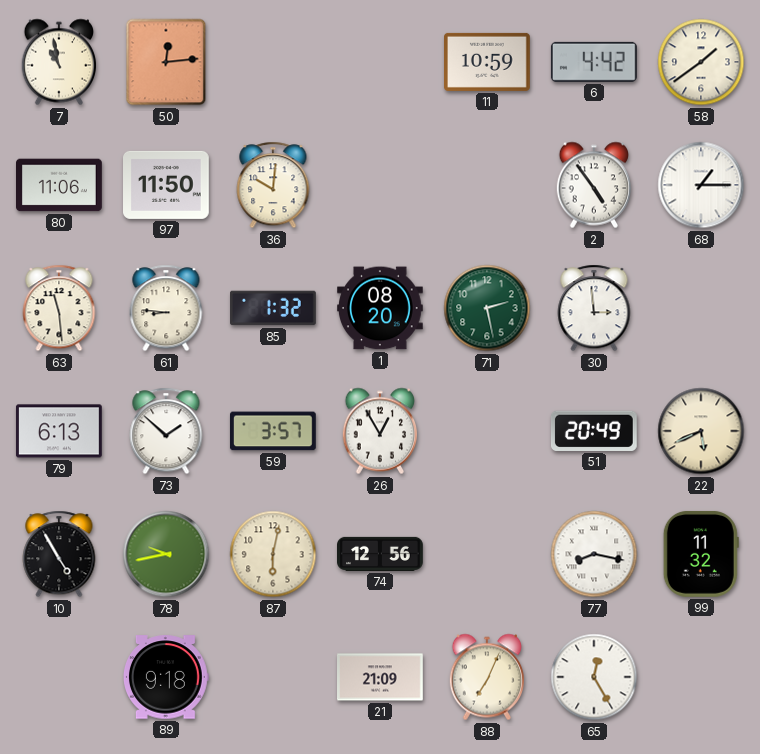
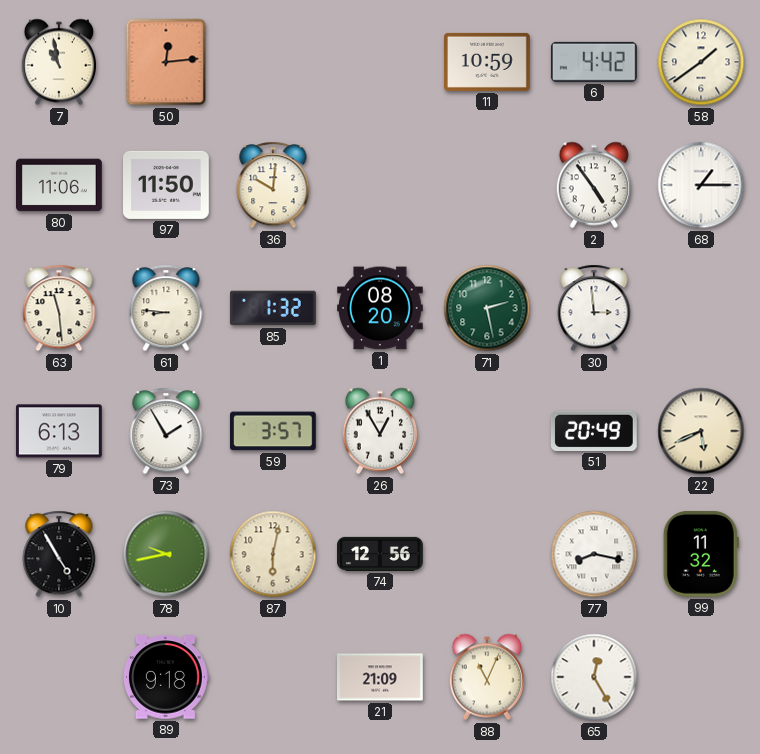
73: 1:52 -> 1:55 (166, 431)
88: 7:04 -> 11:04 (487, 677)
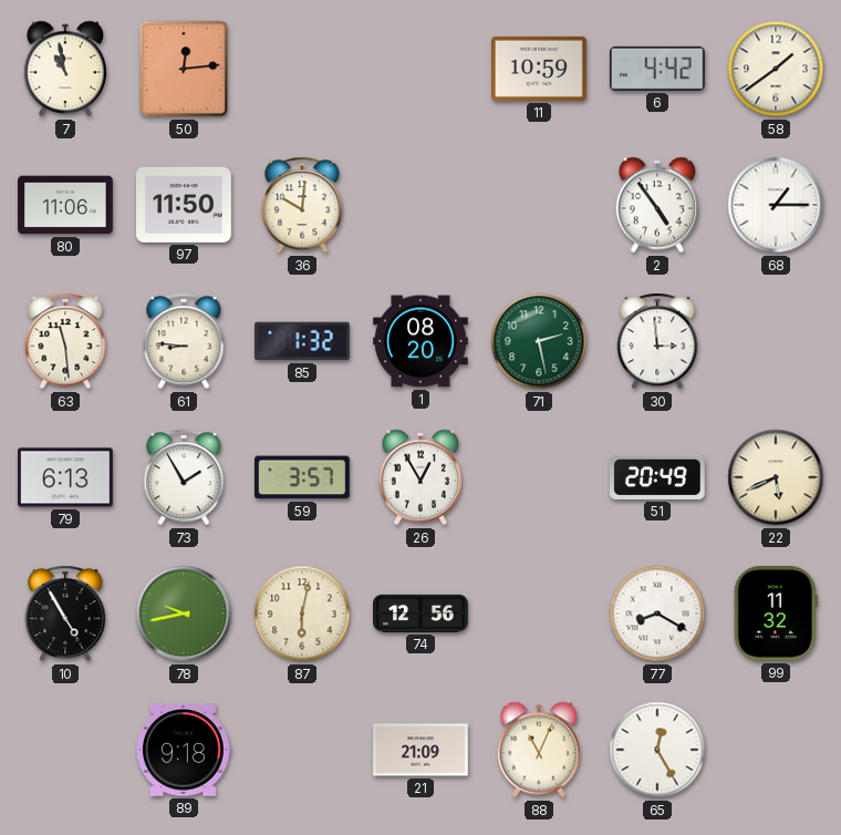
77: 8:17 -> 8:20 (657, 614)
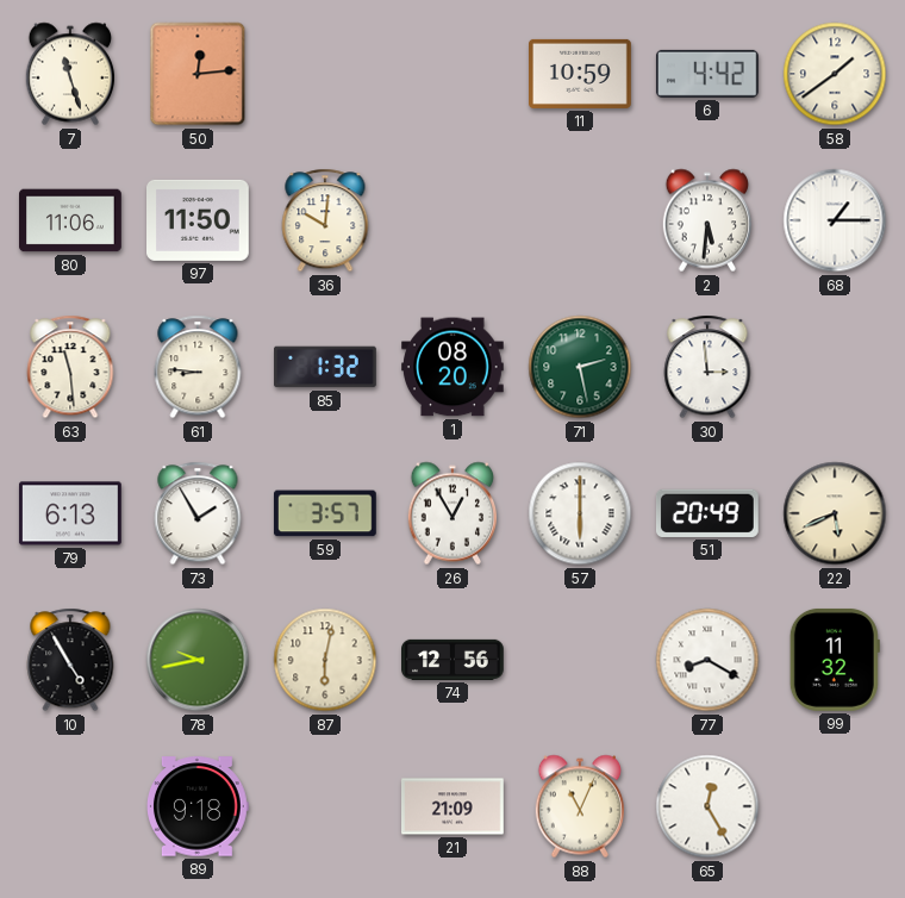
7: 10:58 -> 11:27 (70, 74)
2: 4:54 -> 5:31 (707, 220)
57: none -> 6:00 (580, 513)
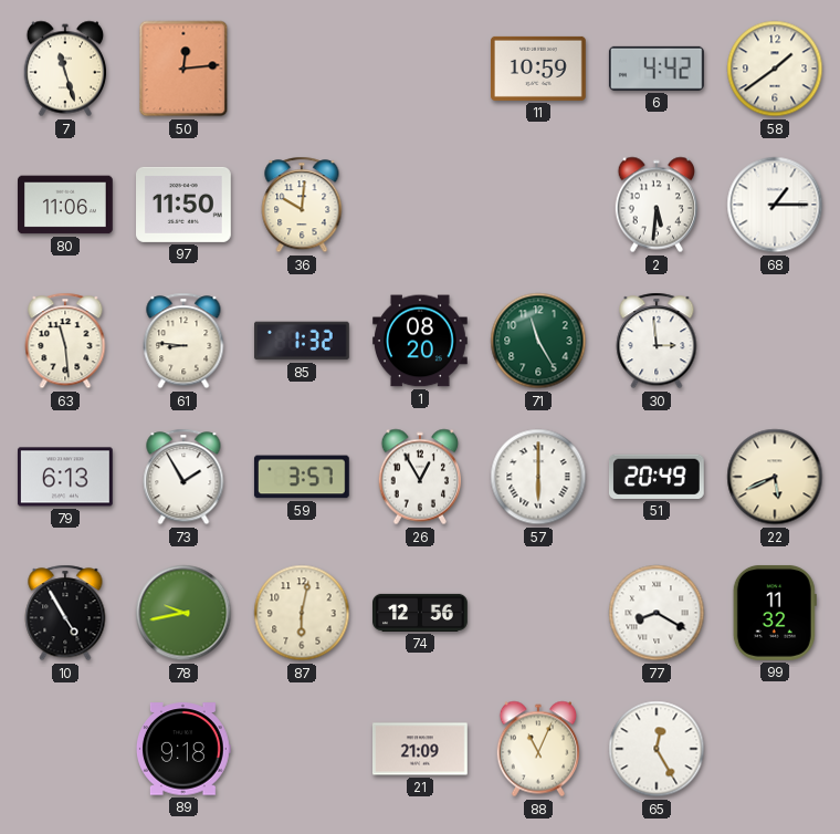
71: 2:28 -> 11:25 (538, 341)
